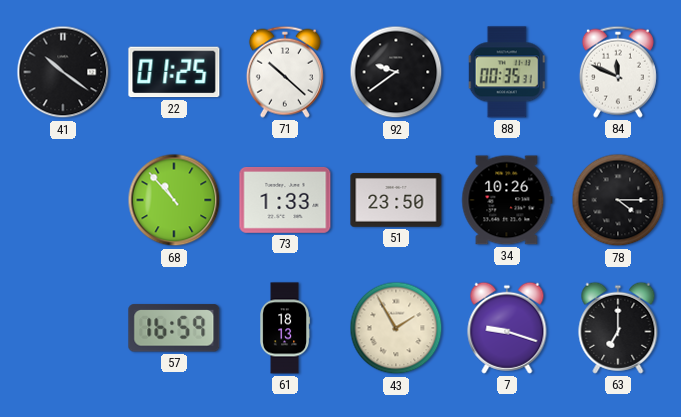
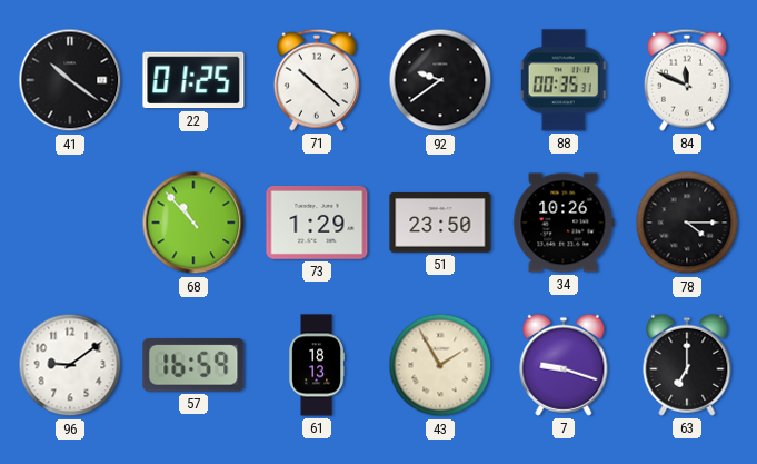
73: 1:33 -> 1:29 (317, 223)
96: none -> 9:09 (70, 365)
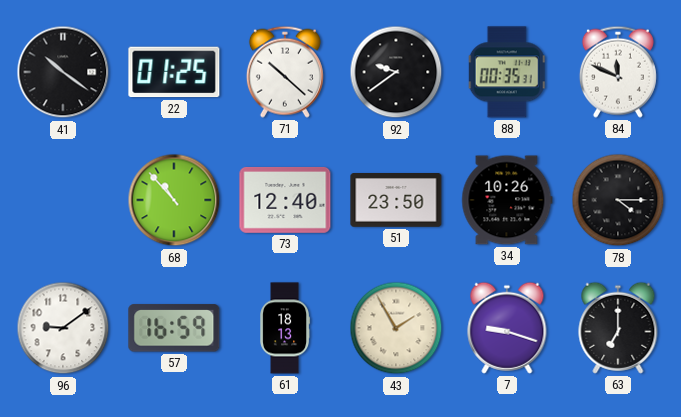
73: 1:29 -> 12:40 (285, 200)
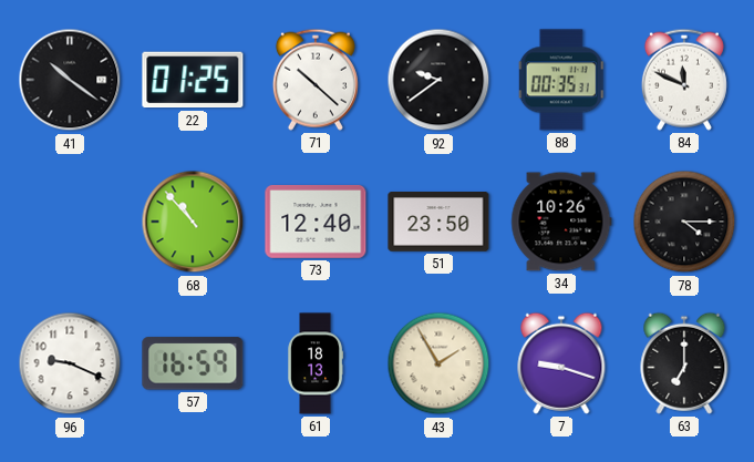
96: 9:09 -> 9:19 (70, 363)
